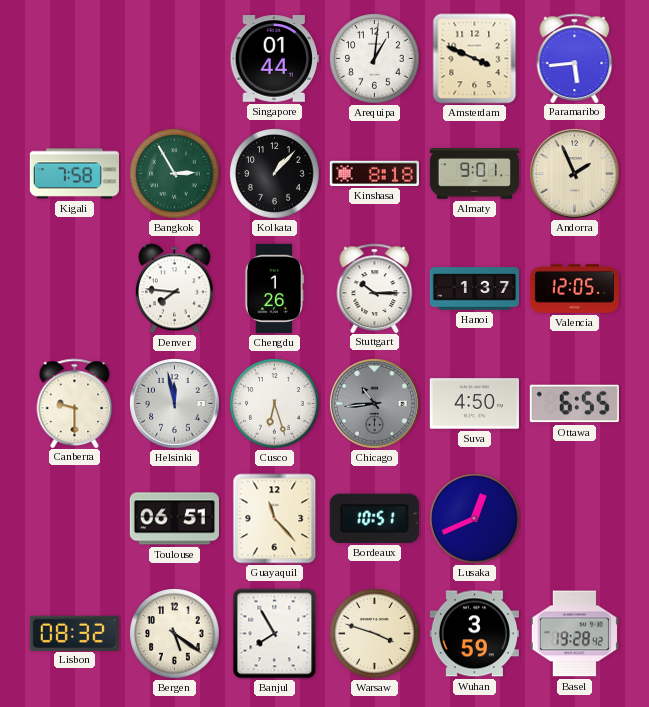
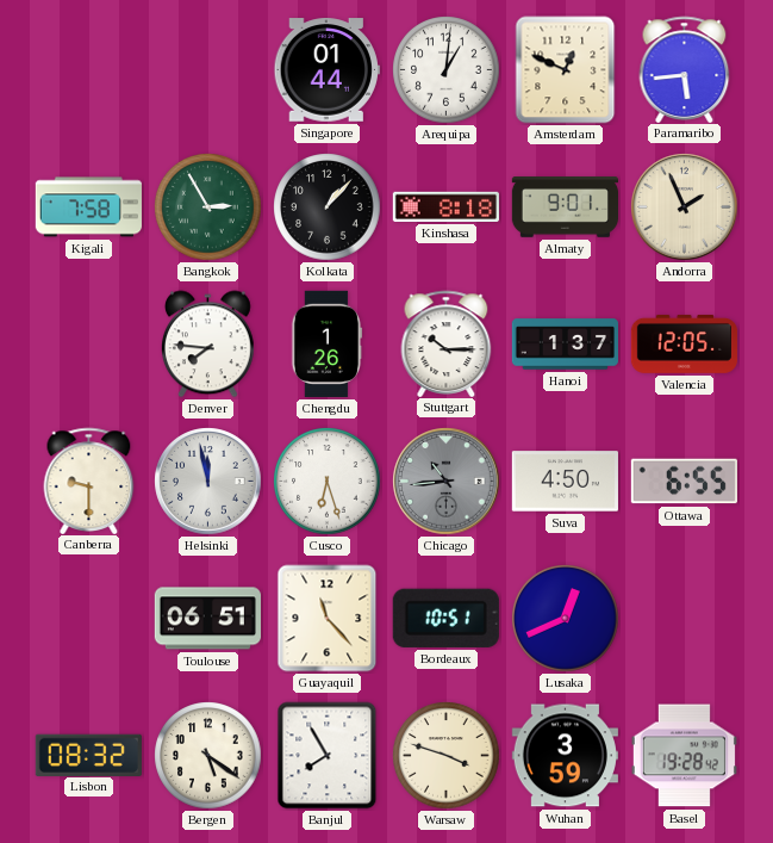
Amsterdam: 3:49 -> 12:49 (566, 70)
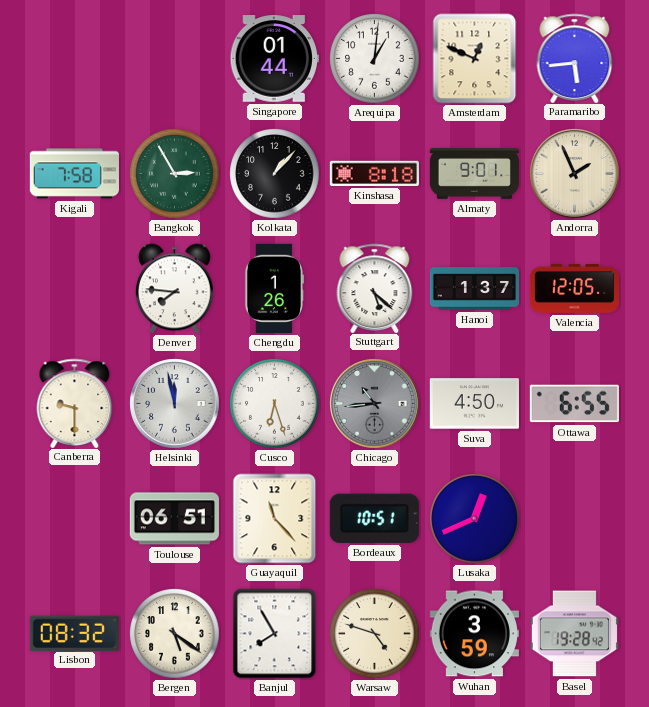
Stuttgart: 10:15 -> 5:22 (375, 288)
Warsaw: 3:48 -> 4:48 (375, 634)
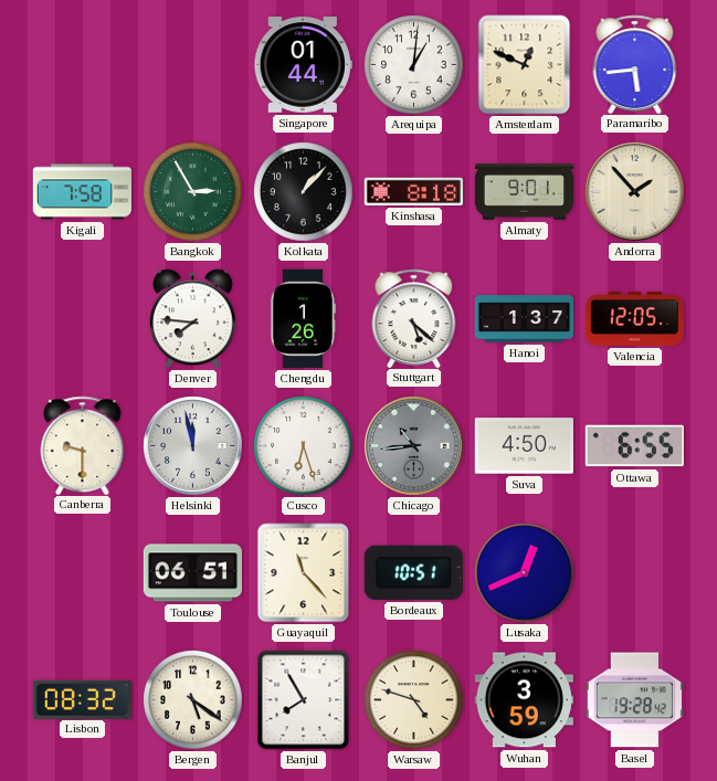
Andorra: 1:56 -> 1:53 (635, 192)
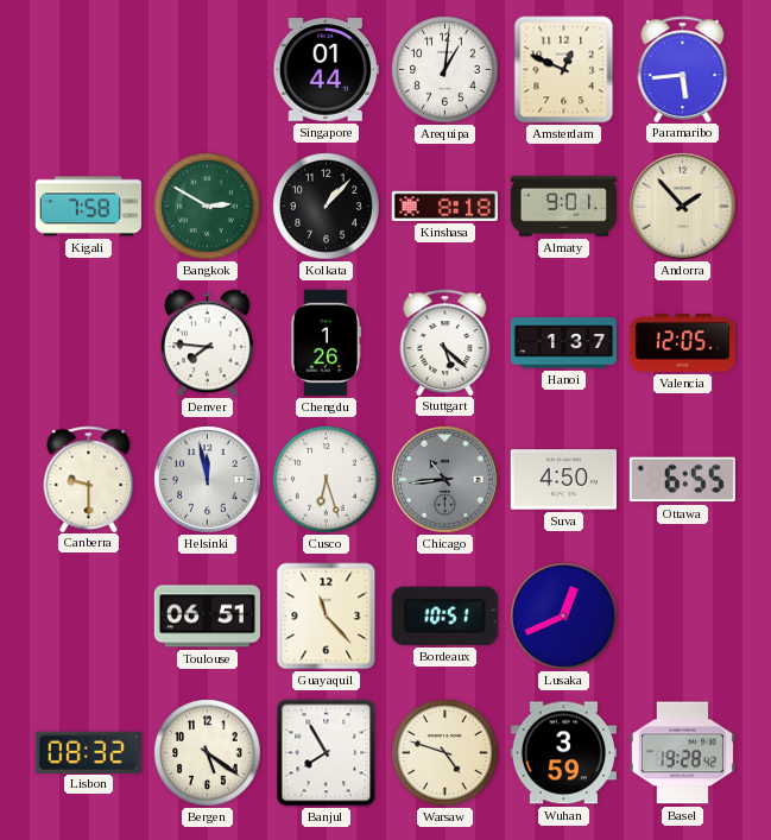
Bangkok: 2:55 -> 2:50 (208, 207)
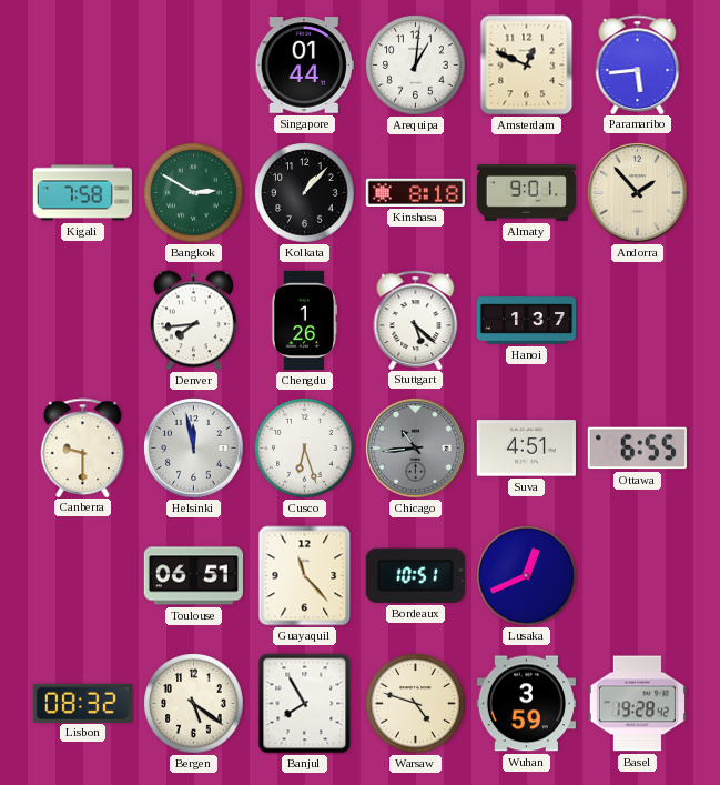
Denver: 7:46 -> 7:44 (193, 321)
Valencia: 12:05 -> none (682, 342)
Suva: 4:50 -> 4:51 (526, 449)
